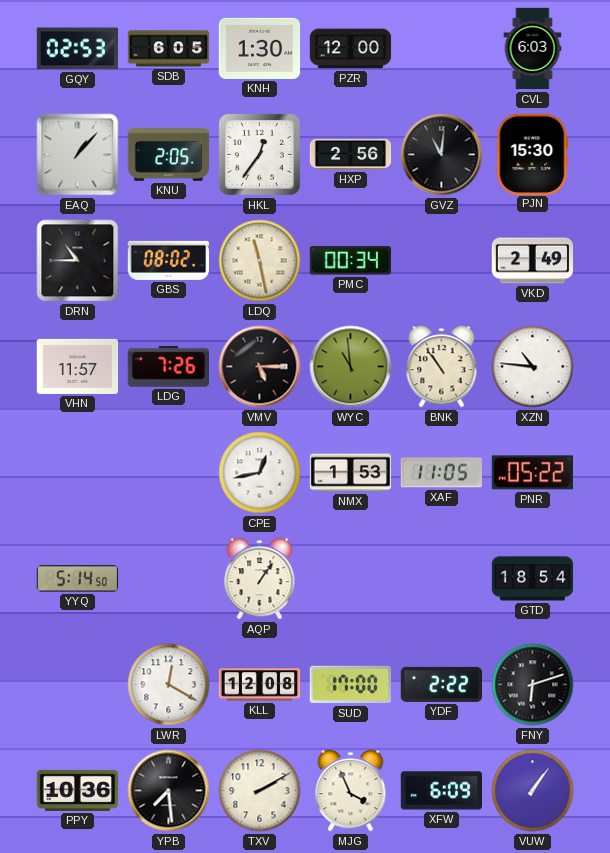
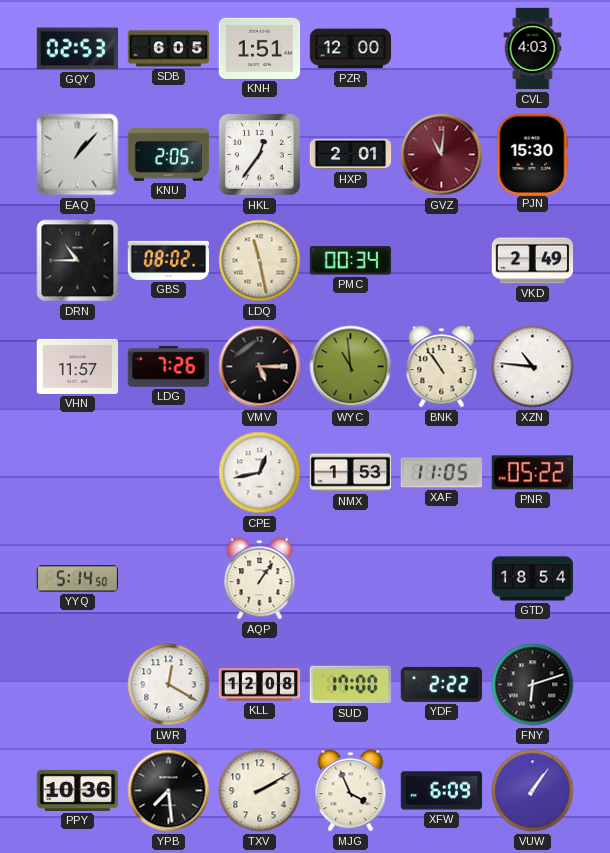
KNH: 1:30 -> 1:51 (260, 48)
CVL: 6:03 -> 4:03 (533, 49)
HXP: 2:56 -> 2:01 (351, 154)
GVZ dial: black -> burgundy (442, 155)
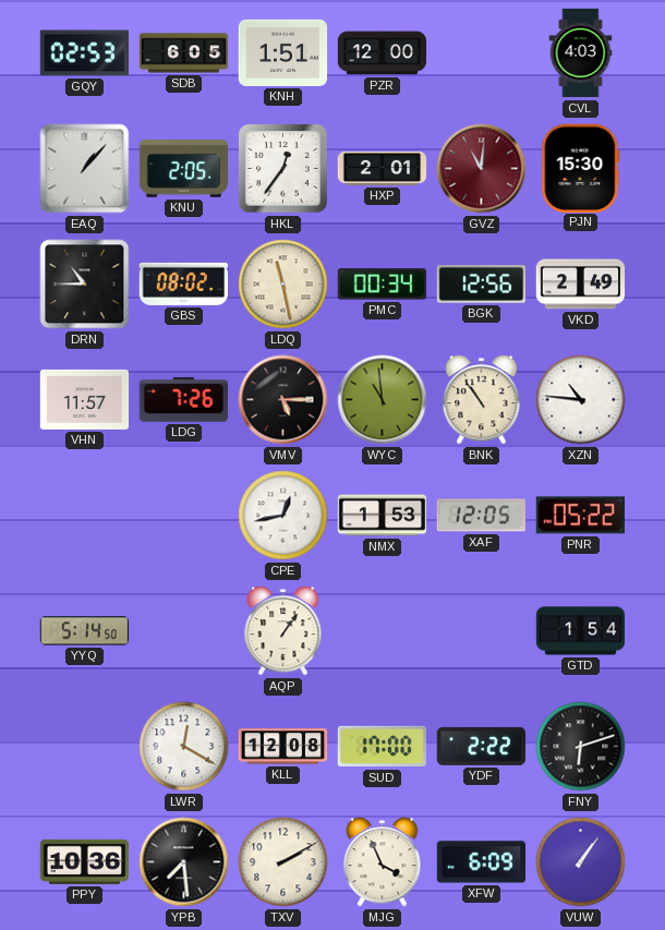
BGK: none -> 12:56 (482, 285)
XAF: 11:05 -> 12:05 (481, 516)
GTD: 18:54 -> 1:54 (581, 631)
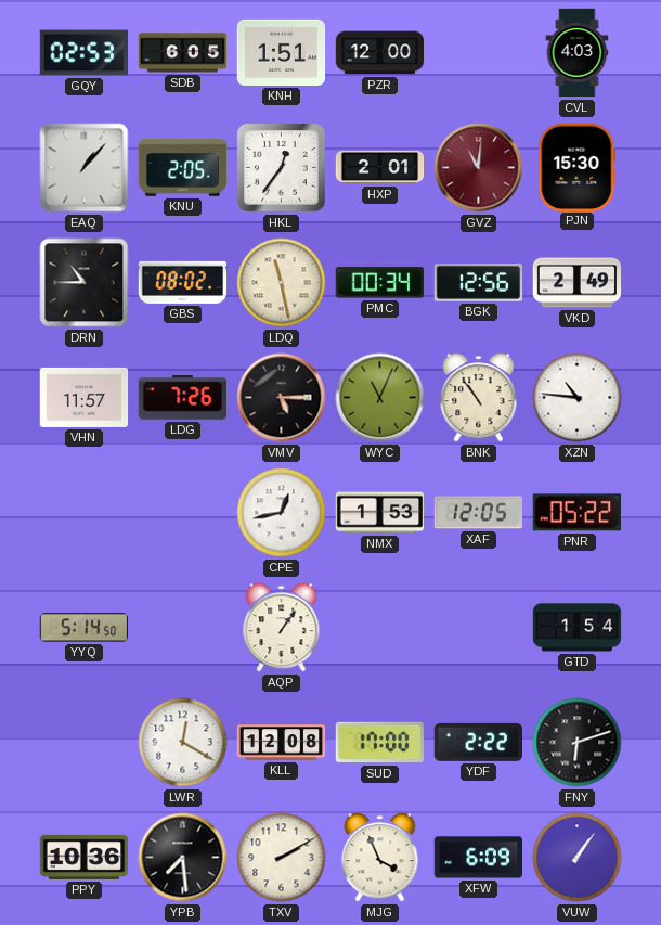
WYC: 10:59 -> 11:04 (380, 398)
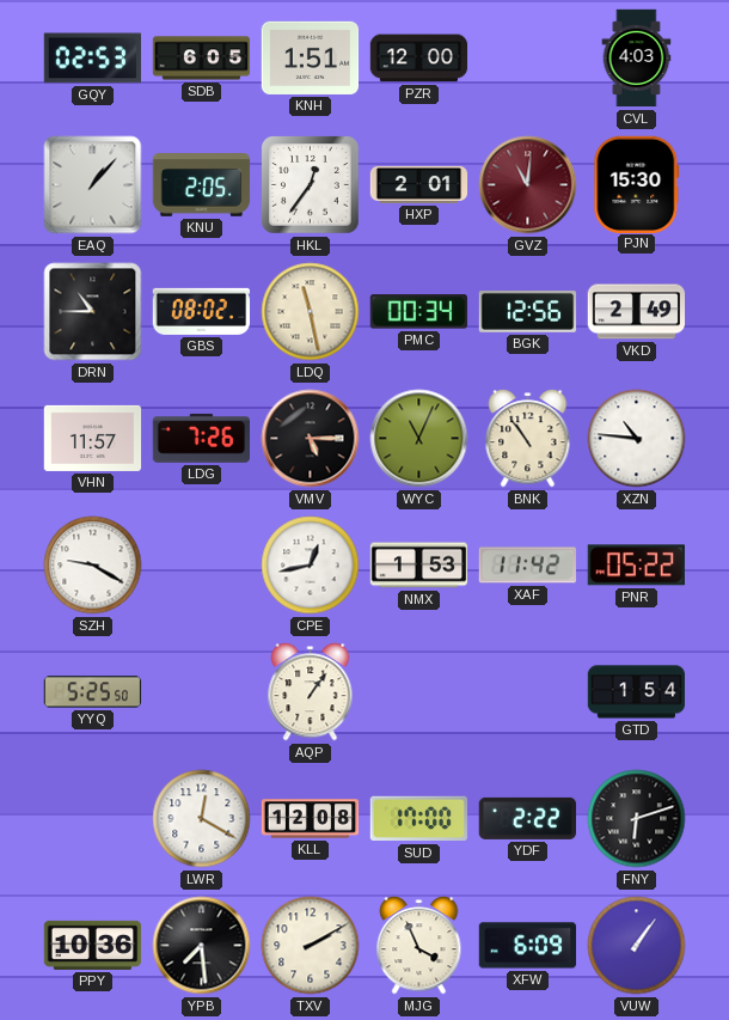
SZH: none -> 9:20 (93, 566)
XAF: 12:05 -> 11:42 (527, 566)
YYQ: 5:14 -> 5:25 (93, 692)
